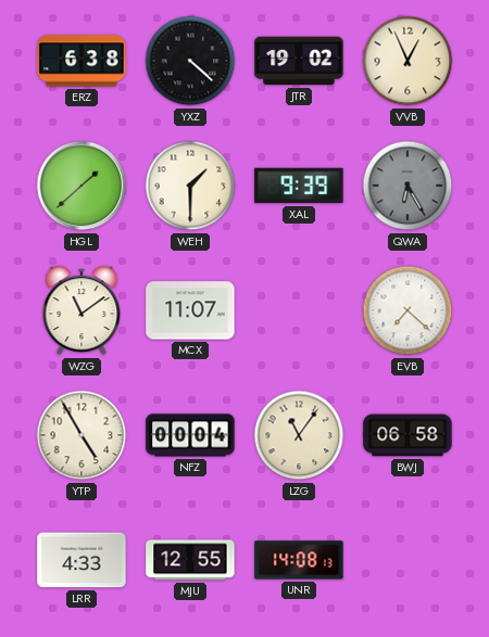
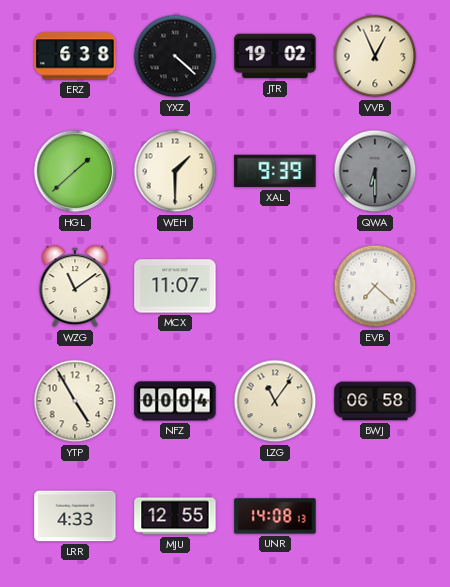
QWA: 6:25 -> 6:30 (375, 171)
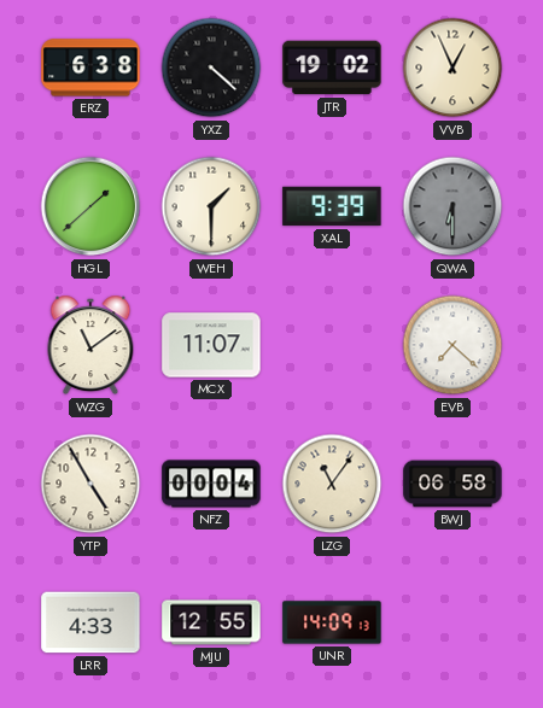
UNR: 14:08 -> 14:09 (332, 622)
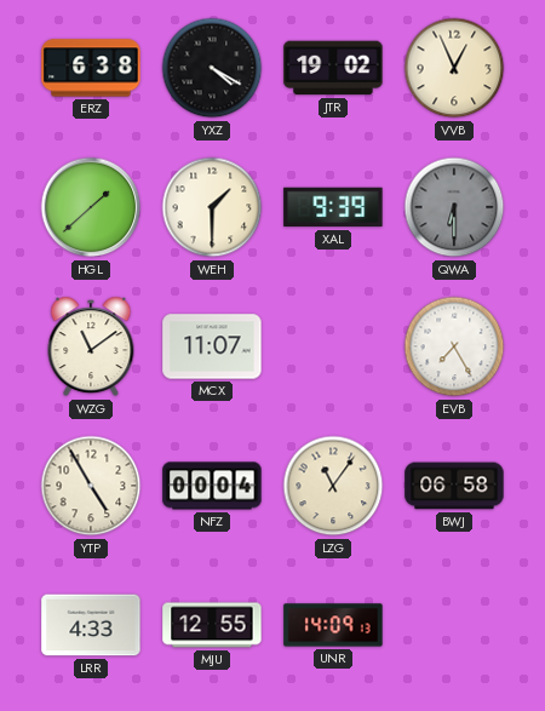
YXZ: 4:22 -> 4:20 (212, 68)
EVB: 7:22 -> 7:25 (454, 346)
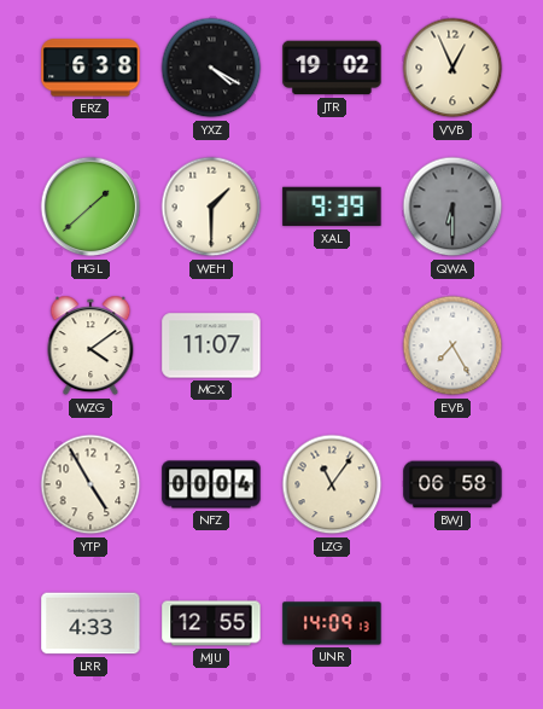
WZG: 11:09 -> 4:09 (91, 345)
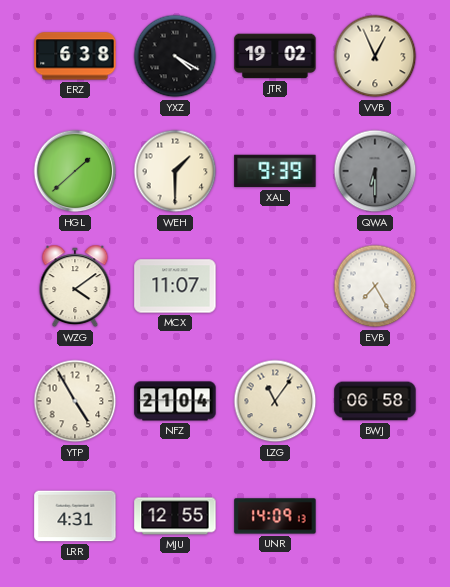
NFZ: 00:04 -> 21:04 (175, 401)
LRR: 4:33 -> 4:31 (75, 516)
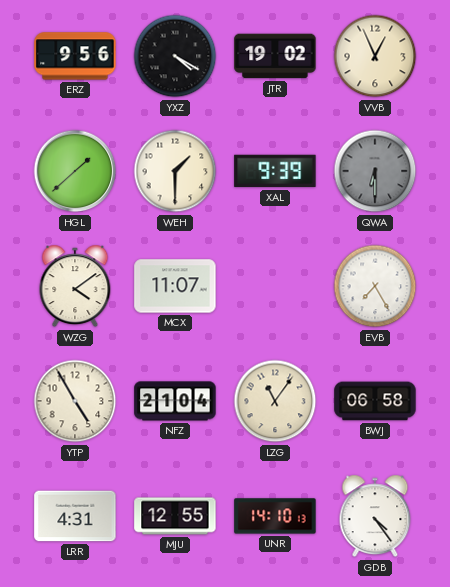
ERZ: 6:38 -> 9:56 (75, 56)
UNR: 14:09 -> 14:10 (275, 516)
GDB: none -> 4:24 (375, 516)
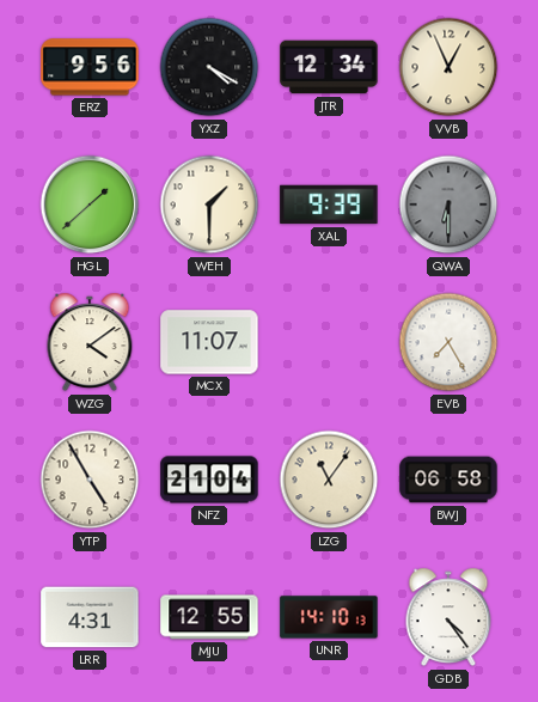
JTR: 19:02 -> 12:34 (329, 67)
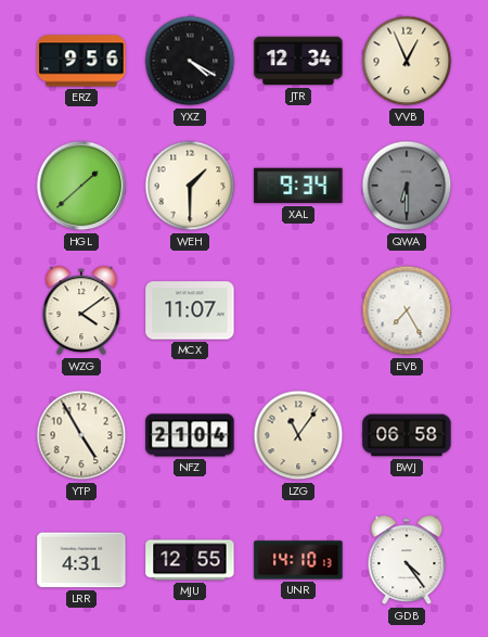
XAL: 9:39 -> 9:34 (298, 186)
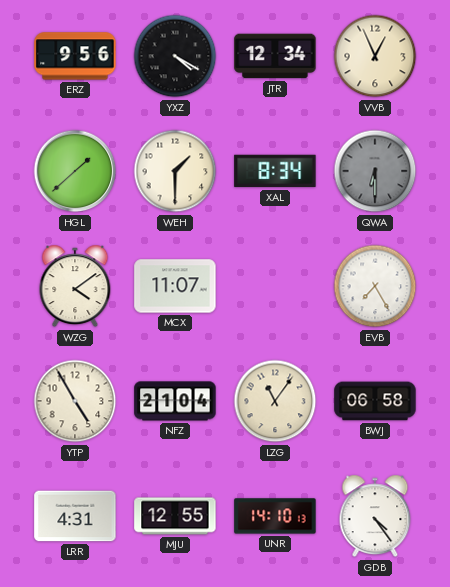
XAL: 9:34 -> 8:34 (275, 171)
